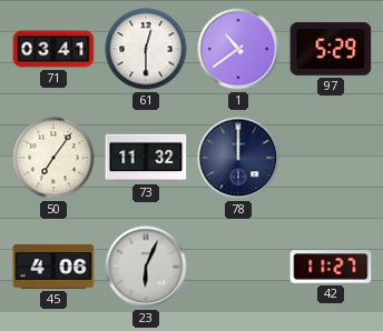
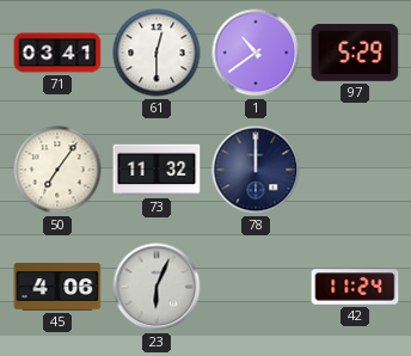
42: 11:27 -> 11:24 (355, 287)
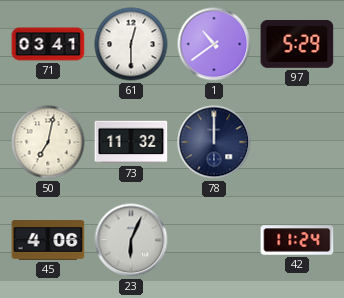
50: 7:06 -> 7:02 (48, 142)
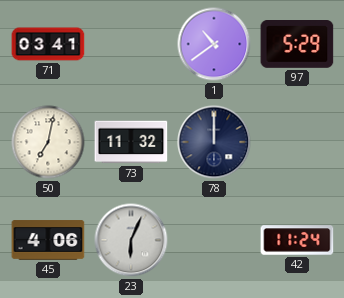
61: 12:30 -> none (131, 44)
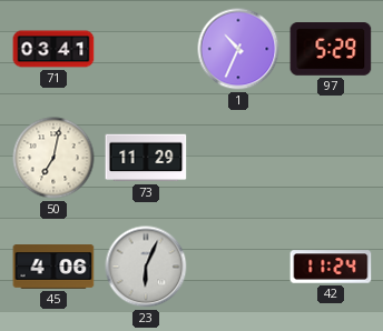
1: 10:39 -> 10:34 (238, 49)
73: 11:32 -> 11:29 (146, 158)
78: 12:00 -> none (214, 142)
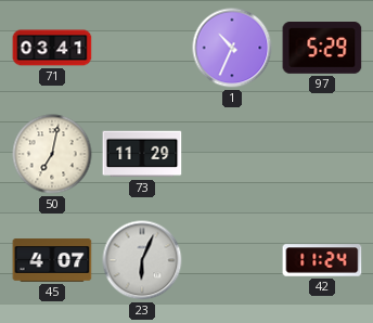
45: 4:06 -> 4:07 (52, 260)
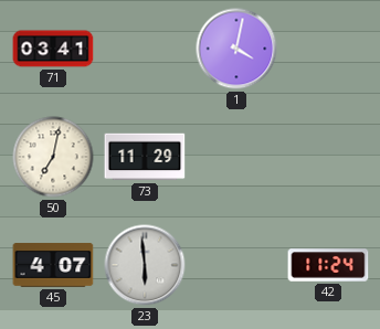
1: 10:34 -> 4:02 (236, 49)
97: 5:29 -> none (322, 49)
23: 6:04 -> 5:59 (145, 265)
